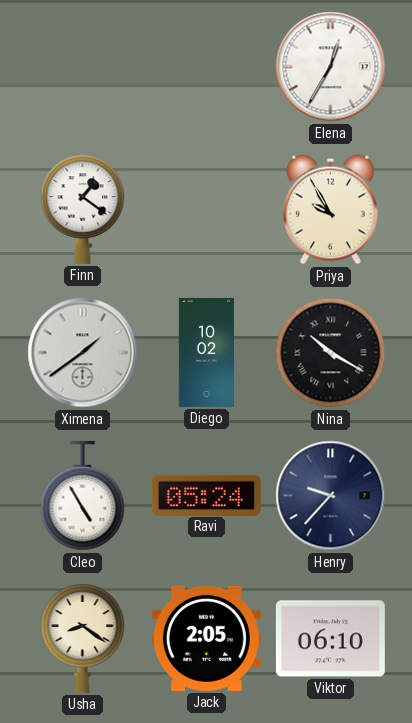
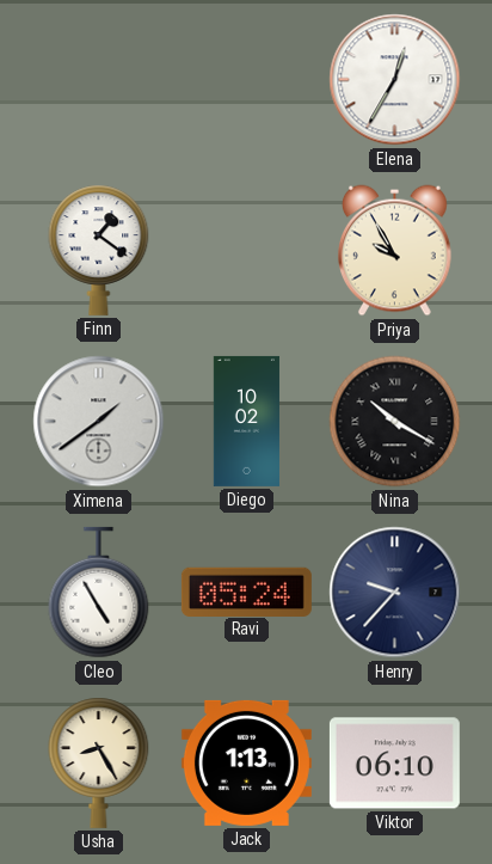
Usha: 8:21 -> 8:25 (99, 762)
Jack: 2:05 -> 1:13 (246, 762)
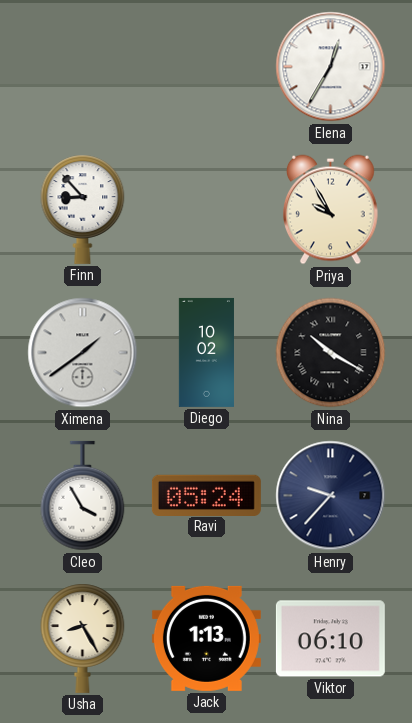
Finn: 1:21 -> 8:53 (83, 209)
Cleo: 4:55 -> 3:55 (83, 496)
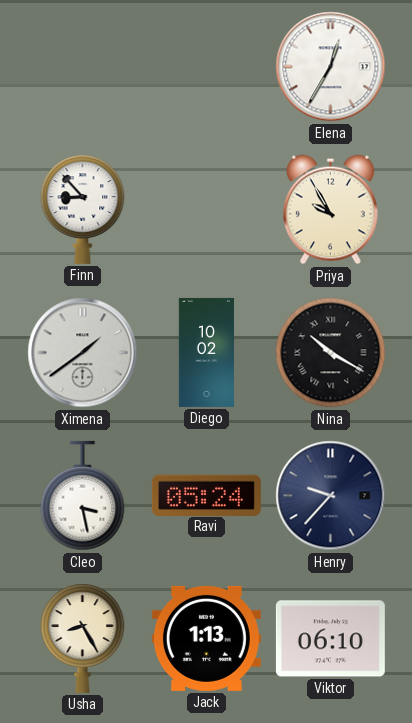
Cleo: 3:55 -> 3:28 (83, 496)
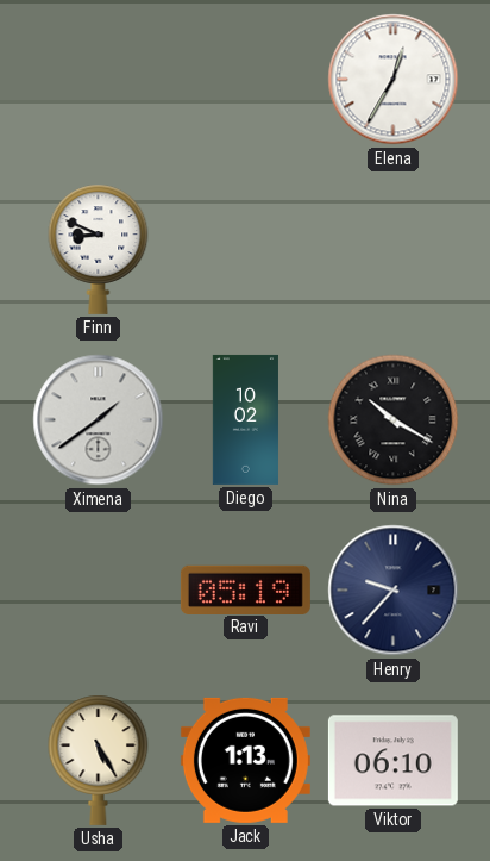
Finn: 8:53 -> 8:49 (99, 249)
Priya: 9:55 -> none (330, 210)
Cleo: 3:28 -> none (83, 496)
Ravi: 05:24 -> 05:19 (245, 589)
Usha: 8:25 -> 5:25 (99, 760)
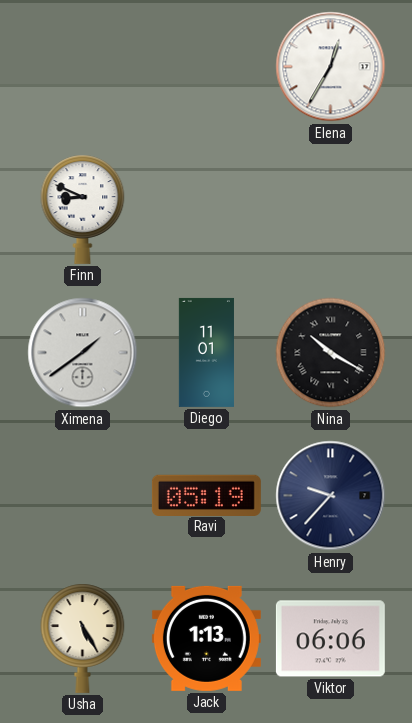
Diego: 10:02 -> 11:01 (206, 352)
Viktor: 06:10 -> 06:06 (330, 639)
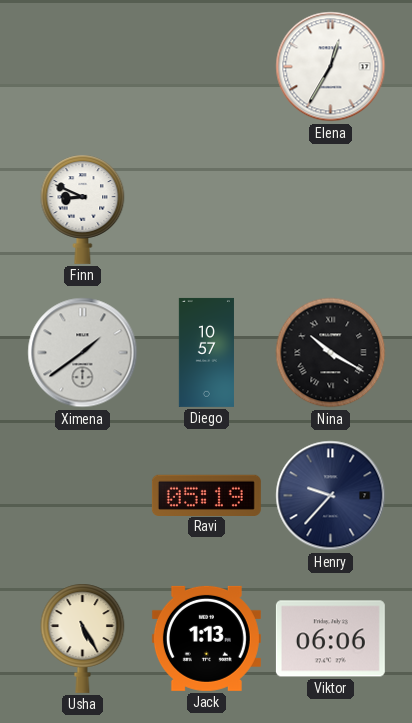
Diego: 11:01 -> 10:57 (206, 352)
